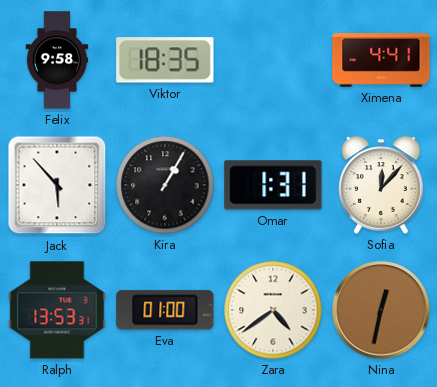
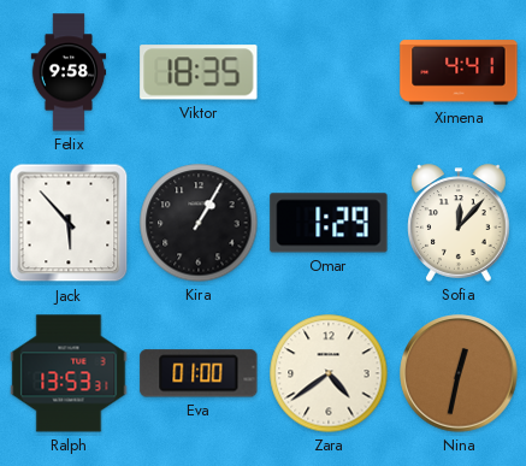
Omar: 1:31 -> 1:29 (329, 223)
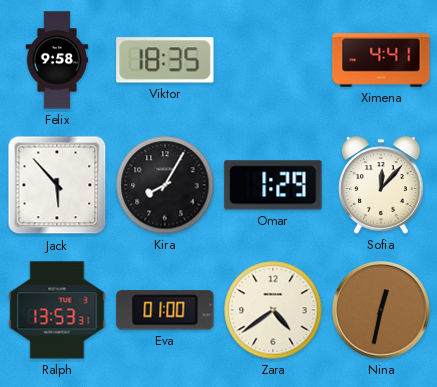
Kira: 1:05 -> 8:05 (165, 185)
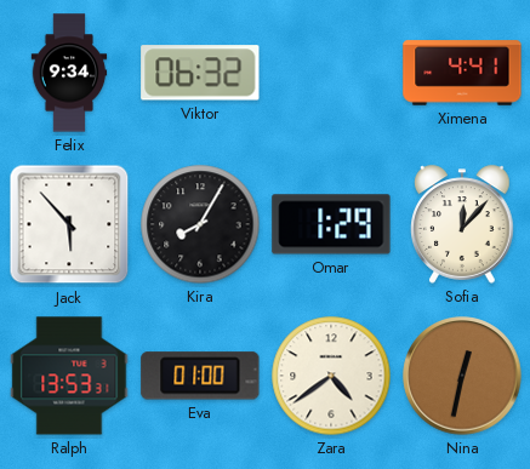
Felix: 9:58 -> 9:34 (69, 73)
Viktor: 18:35 -> 06:32 (200, 73)
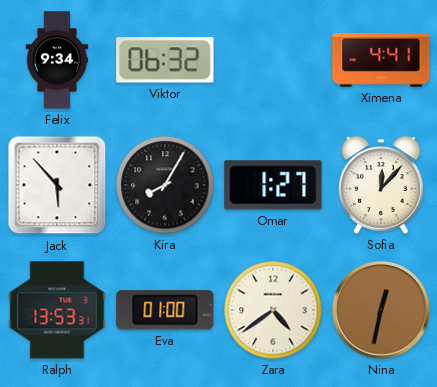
Omar: 1:29 -> 1:27 (273, 185)
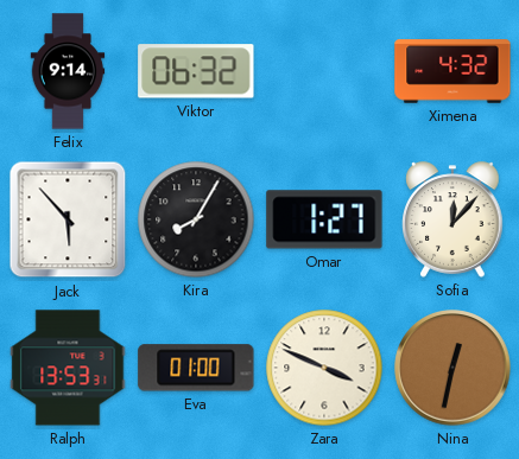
Felix: 9:34 -> 9:14 (68, 71)
Ximena: 4:41 -> 4:32 (452, 71)
Zara: 4:39 -> 3:49 (324, 368)
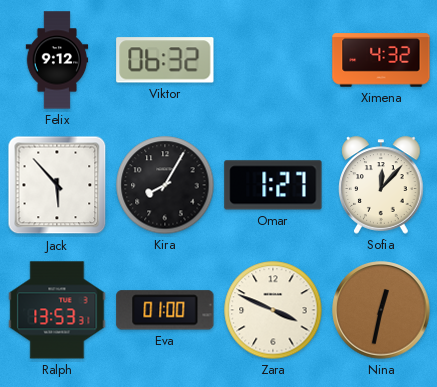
Felix: 9:14 -> 9:12 (57, 60)
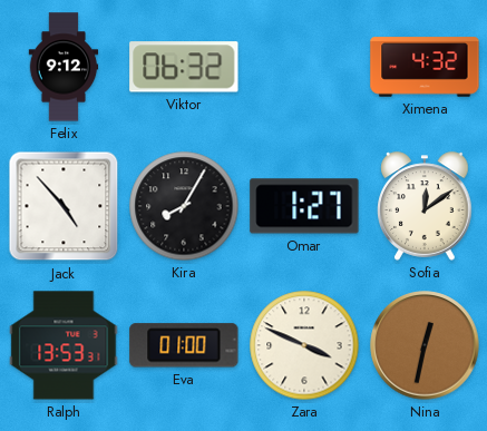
Jack: 5:53 -> 4:53 (64, 206)
Sofia: 12:07 -> 12:09 (425, 206)
